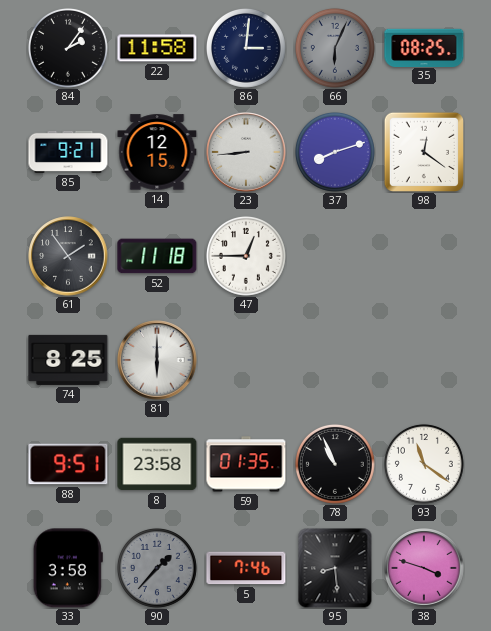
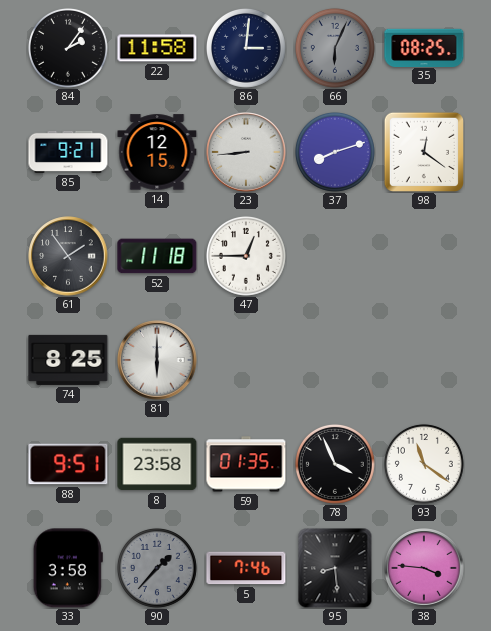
78: 10:56 -> 3:56 (335, 464)
38: 3:48 -> 3:46 (424, 568)
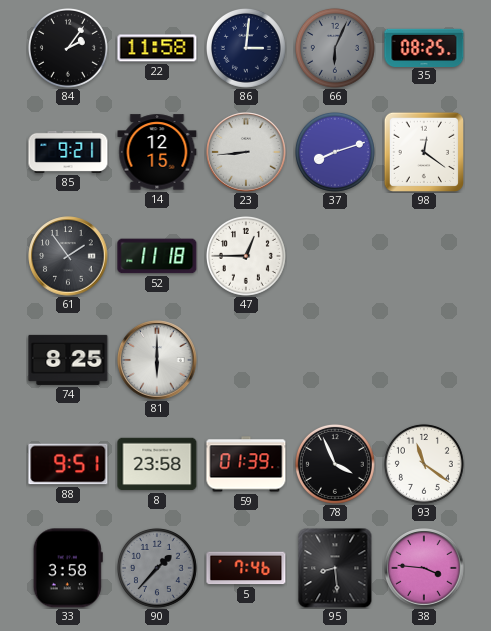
59: 01:35 -> 01:39 (246, 464)
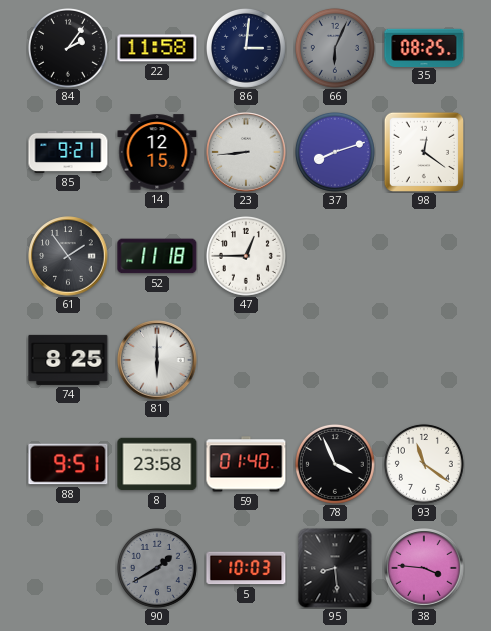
59: 01:39 -> 01:40 (246, 464)
33: 3:58 -> none (68, 568)
90: 1:37 -> 1:40 (157, 568)
5: 7:46 -> 10:03 (246, 568)
